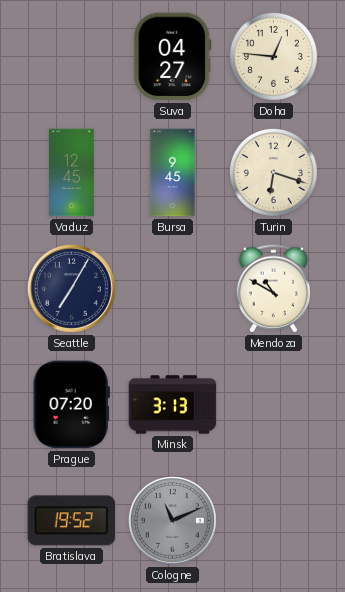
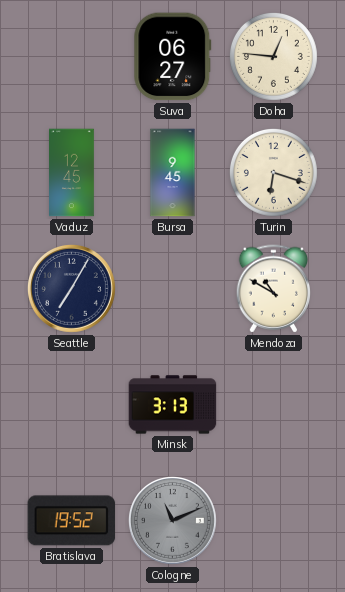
Suva: 04:27 -> 06:27 (173, 57)
Prague: 07:20 -> none (71, 405)
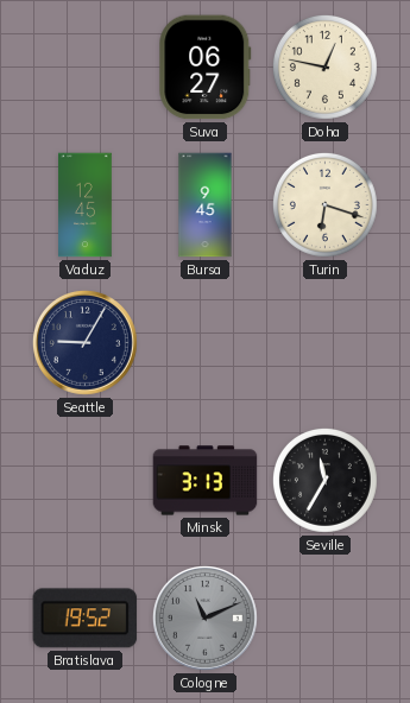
Doha: 12:46 -> 12:47 (324, 66)
Seattle: 7:05 -> 9:05 (84, 342)
Mendoza: 10:50 -> none (274, 289)
Seville: none -> 11:35 (324, 480)
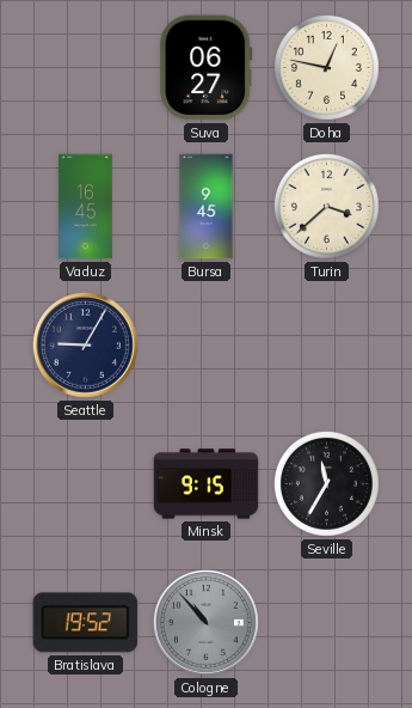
Vaduz: 12:45 -> 16:45 (86, 207)
Turin: 6:18 -> 3:38 (326, 206)
Minsk: 3:13 -> 9:15 (207, 484)
Cologne: 11:11 -> 10:53 (205, 622)
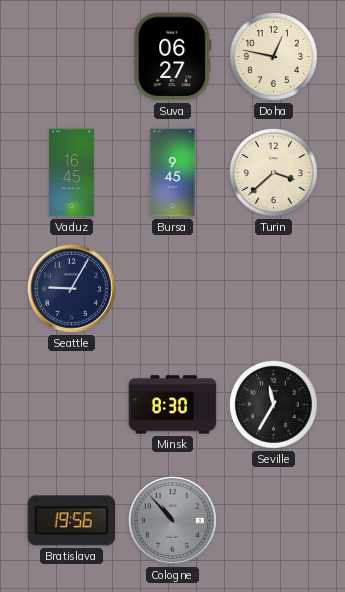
Minsk: 9:15 -> 8:30 (173, 405)
Bratislava: 19:52 -> 19:56 (72, 521)
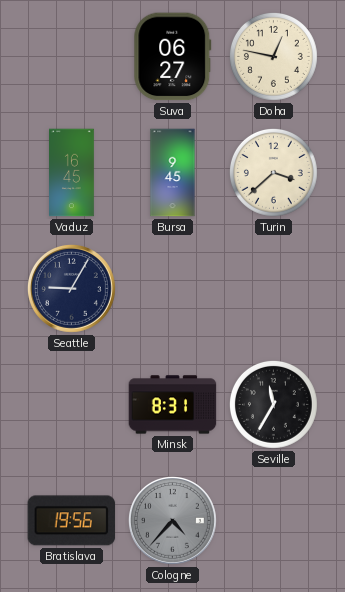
Minsk: 8:30 -> 8:31 (173, 405)
Cologne: 10:53 -> 4:37 (172, 520)
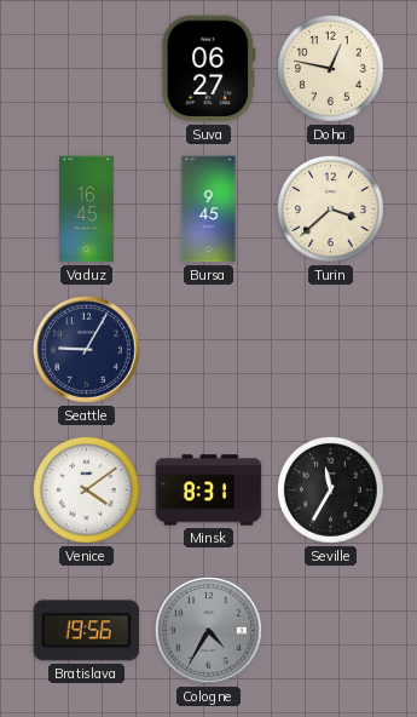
Venice: none -> 4:09 (86, 489)
Cologne: 4:37 -> 4:35 (208, 630)
